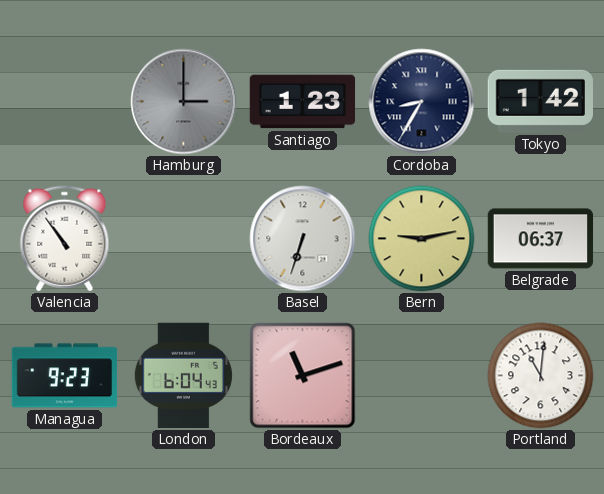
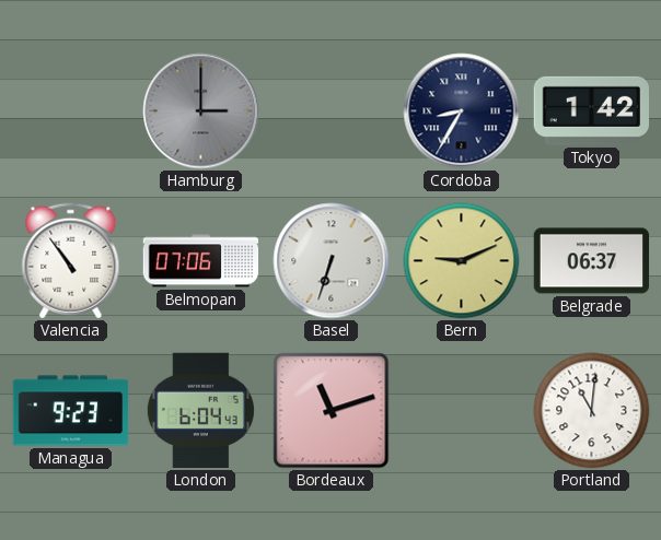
Santiago: 1:23 -> none (303, 102)
Belmopan: none -> 07:06 (201, 261)
Bern: 9:13 -> 9:11 (462, 261)
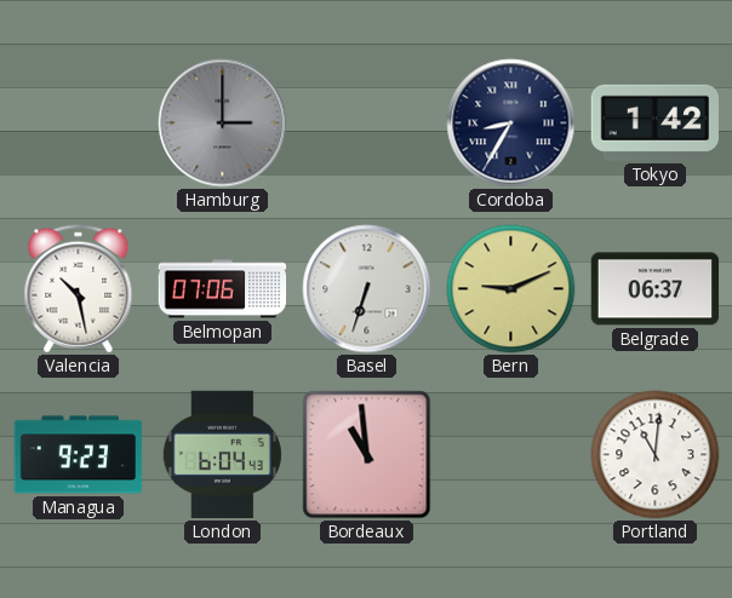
Valencia: 10:54 -> 10:28 (79, 289)
Bordeaux: 11:12 -> 10:59 (367, 455)
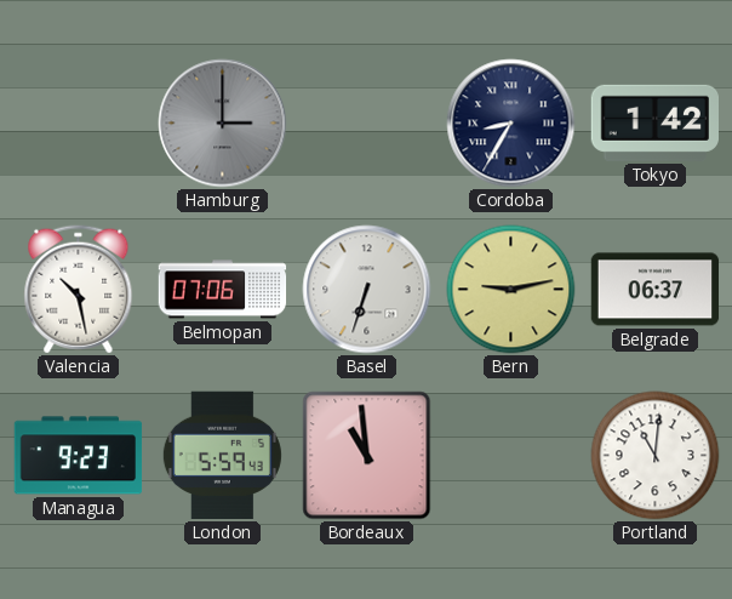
Bern: 9:11 -> 9:13 (511, 290)
London: 6:04 -> 5:59 (222, 456)
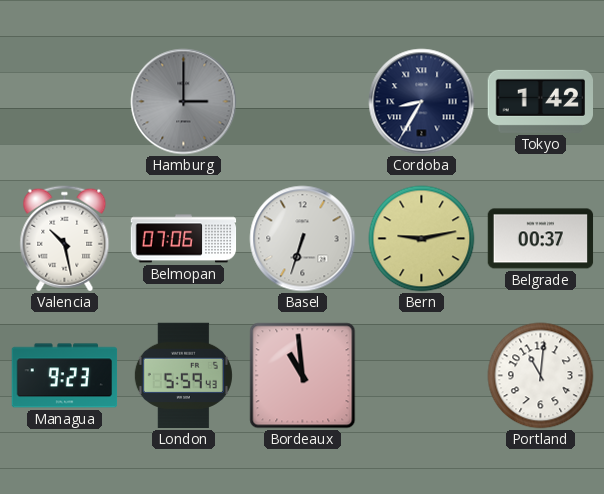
Belgrade: 06:37 -> 00:37 (541, 239)
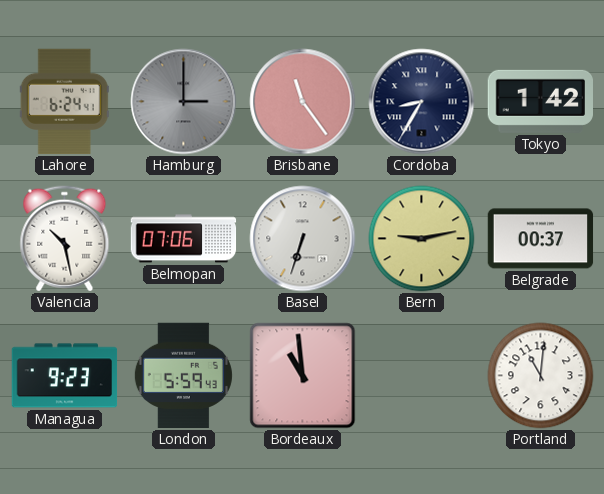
Lahore: none -> 6:24 (64, 102)
Brisbane: none -> 11:24 (303, 102)
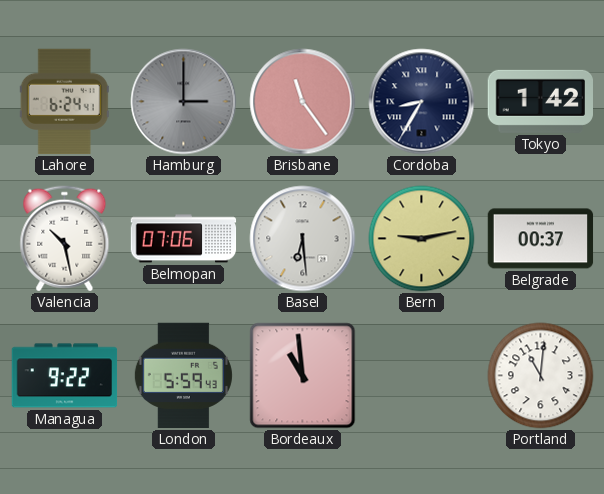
Basel: 6:33 -> 6:29 (303, 239)
Managua: 9:23 -> 9:22 (65, 376)
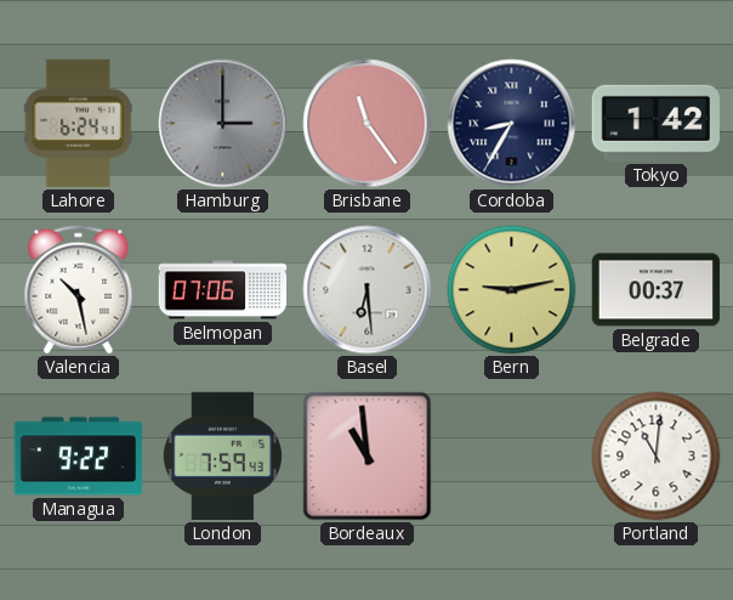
London: 5:59 -> 7:59 (222, 457)
